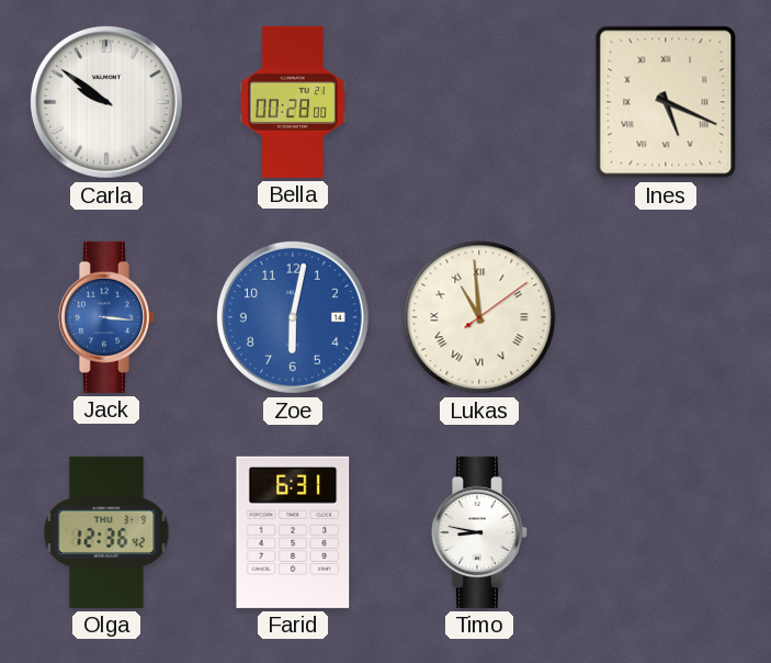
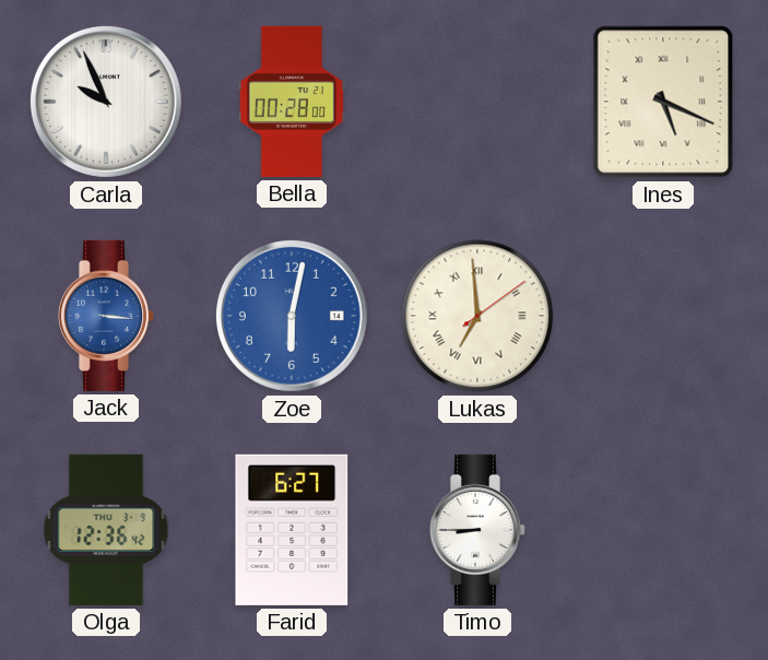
Carla: 9:51 -> 9:56 (106, 102)
Lukas: 10:59 -> 6:59 (477, 316)
Farid: 6:31 -> 6:27 (292, 530)
Timo: 8:47 -> 8:45 (477, 530)
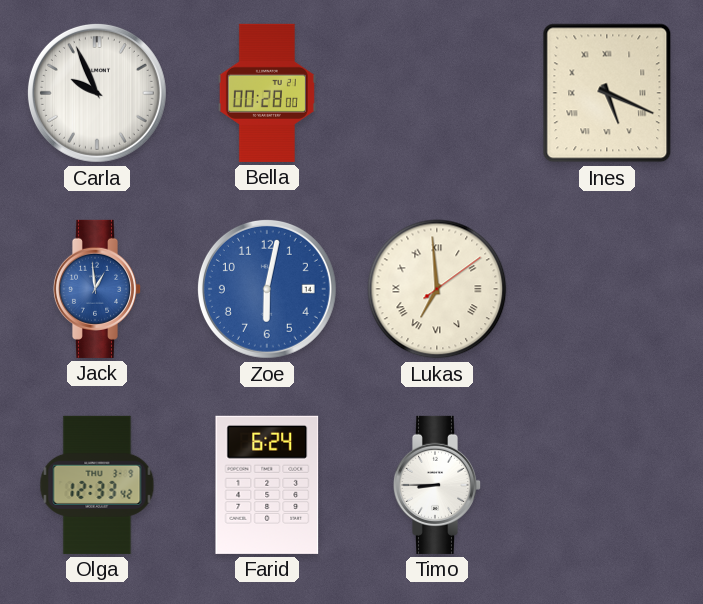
Jack: 3:16 -> 12:59 (97, 289)
Olga: 12:36 -> 12:33 (97, 485)
Farid: 6:27 -> 6:24 (267, 485)
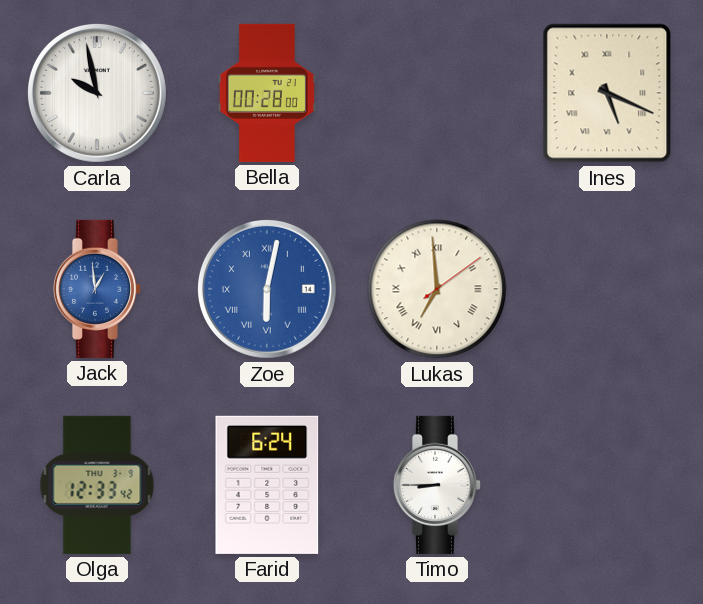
Carla: 9:56 -> 9:58 (97, 93)
Zoe numerals: Arabic -> Roman (267, 289)
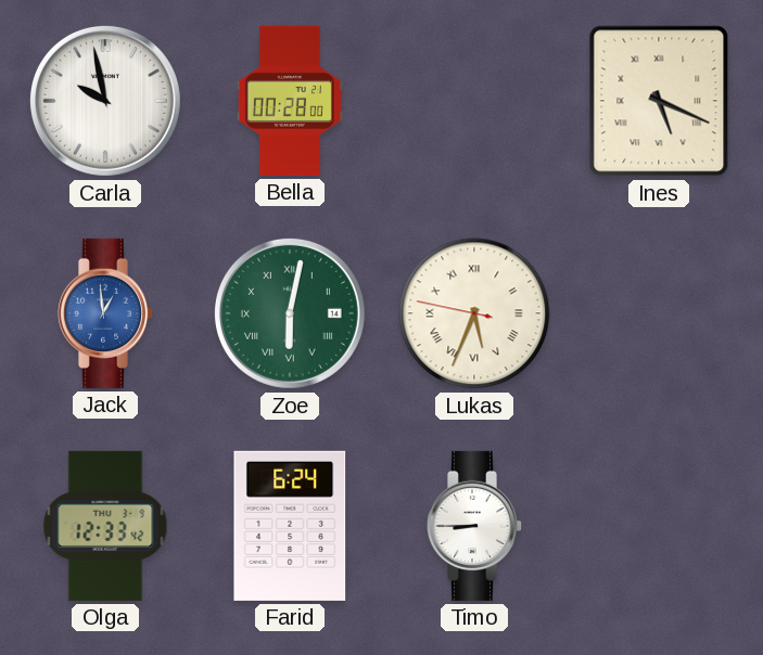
Zoe dial: blue -> green (290, 313)
Lukas: 6:59 -> 5:33 (474, 313)
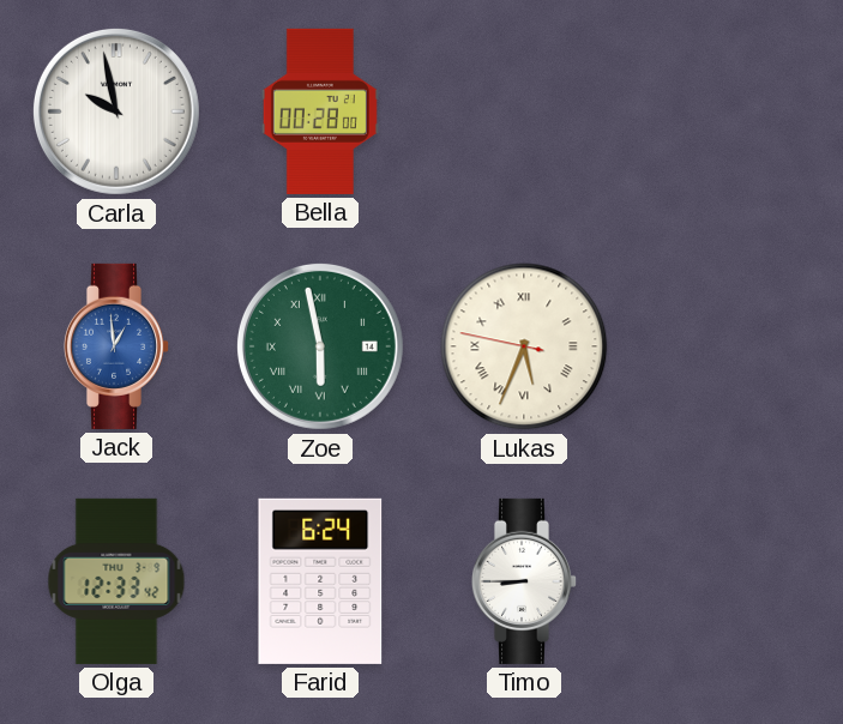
Ines: 5:19 -> none (659, 101)
Zoe: 6:02 -> 5:58 (320, 346)
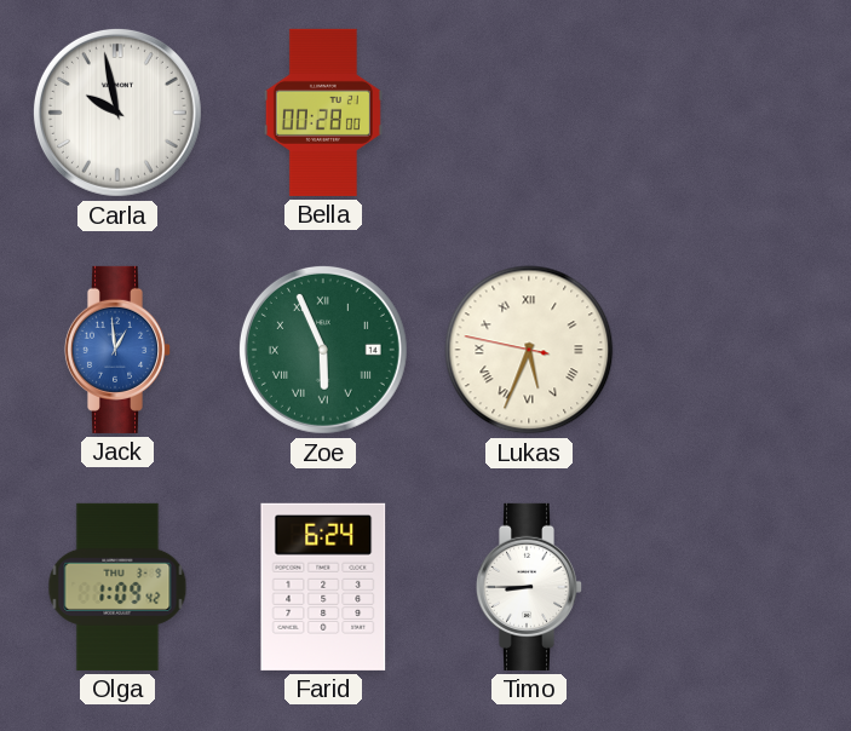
Zoe: 5:58 -> 5:56 (323, 350)
Olga: 12:33 -> 1:09 (117, 587)
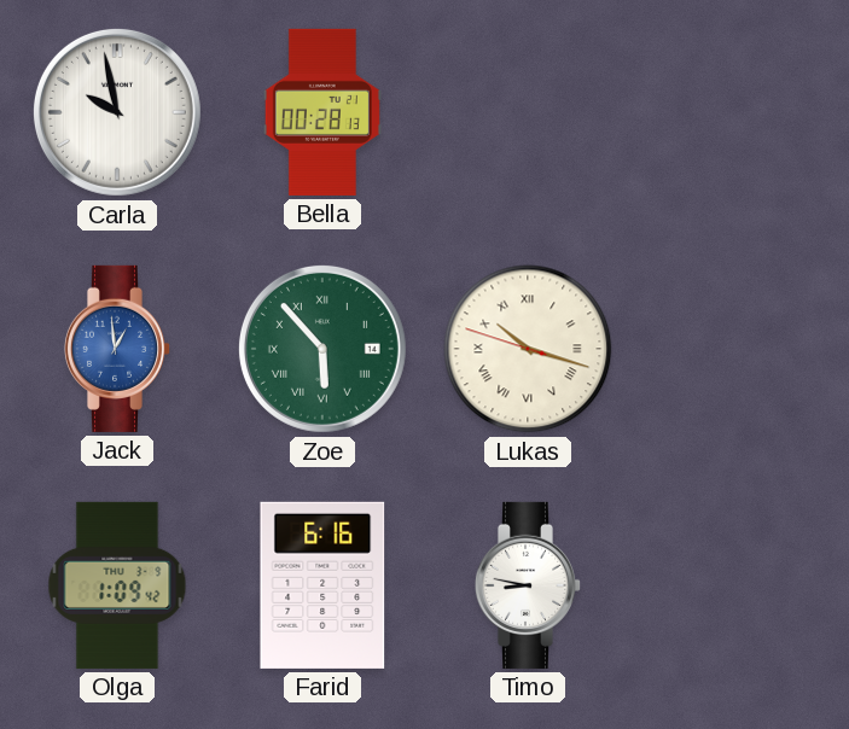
Bella: 00:28:00 -> 00:28:13 (322, 112)
Zoe: 5:56 -> 5:53 (322, 349)
Lukas: 5:33 -> 10:17 (528, 349)
Farid: 6:24 -> 6:16 (322, 585)
Timo: 8:45 -> 8:47 (528, 585)
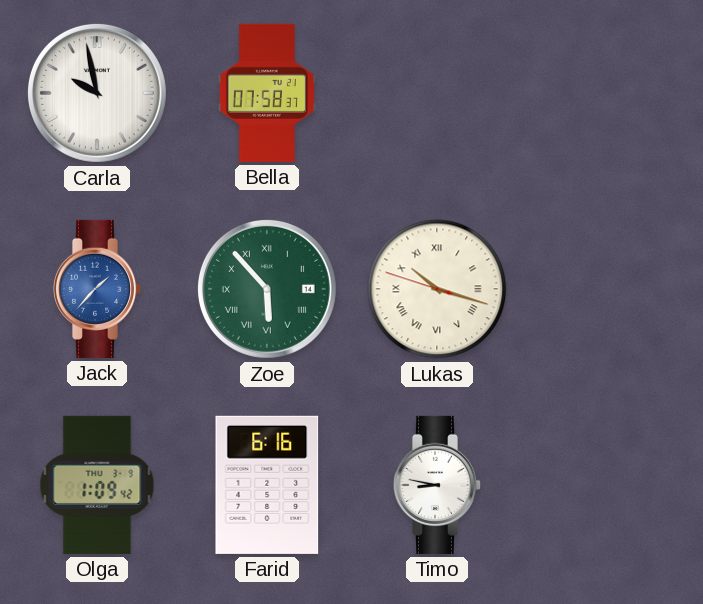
Bella: 00:28 -> 07:58 (267, 93)
Jack: 12:59 -> 1:37 (97, 289)
